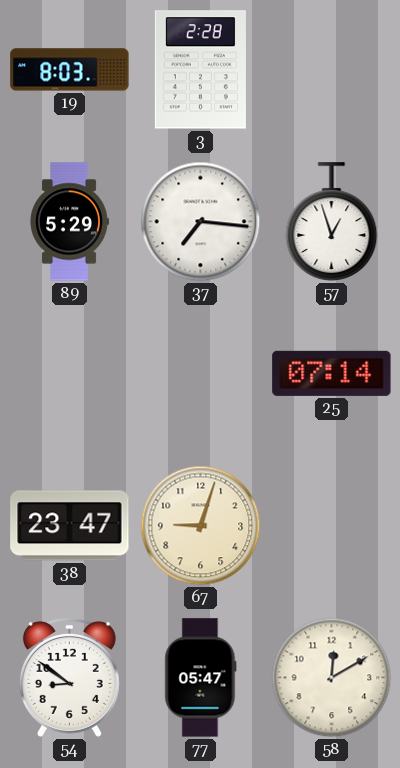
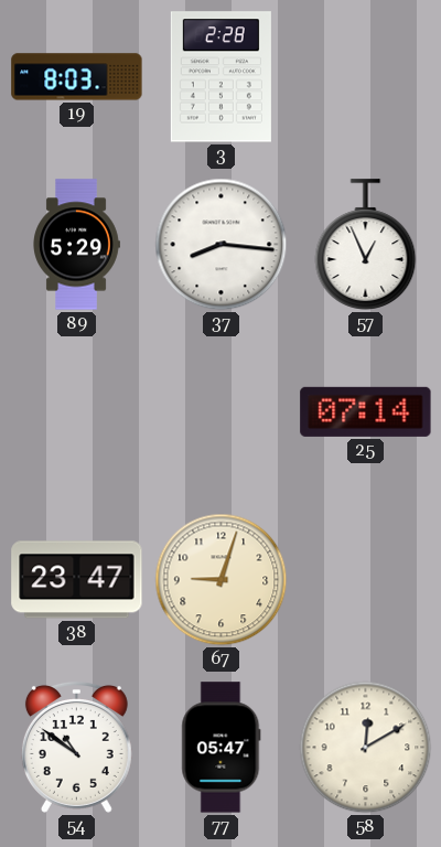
37: 7:16 -> 8:16 (222, 245)
57: 12:57 -> 12:56 (366, 245)
54: 8:51 -> 10:51 (76, 747)
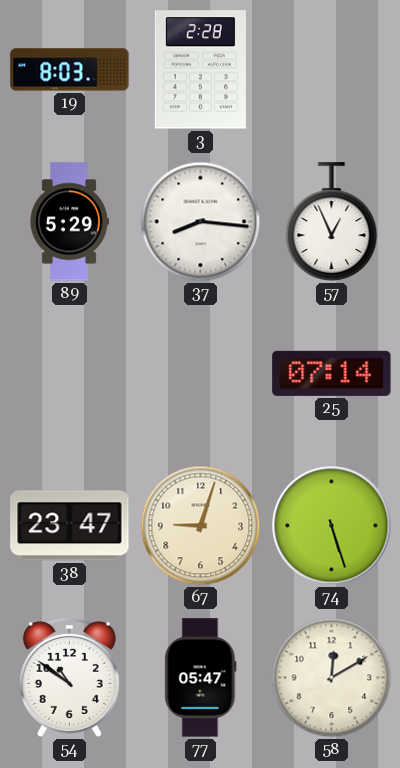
74: none -> 5:27 (332, 526)
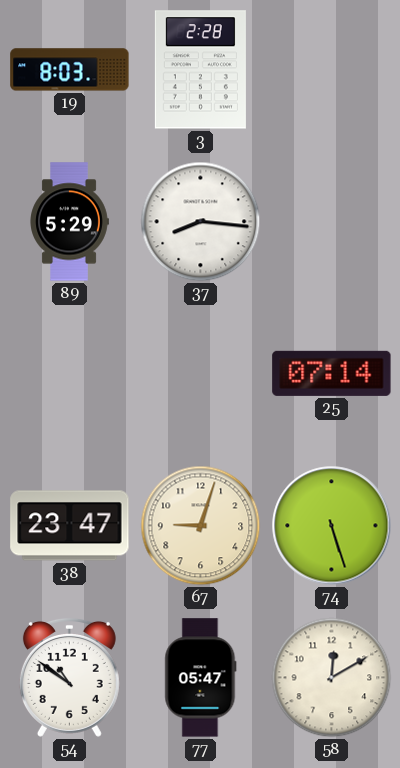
57: 12:56 -> none (332, 222)
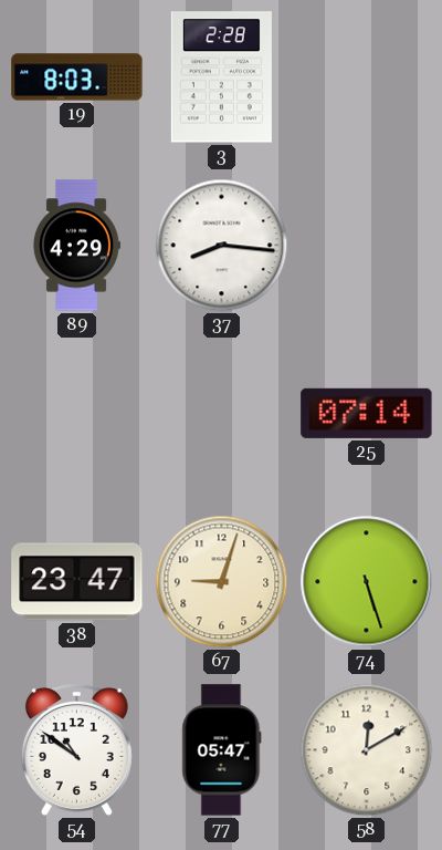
89: 5:29 -> 4:29 (76, 246)
